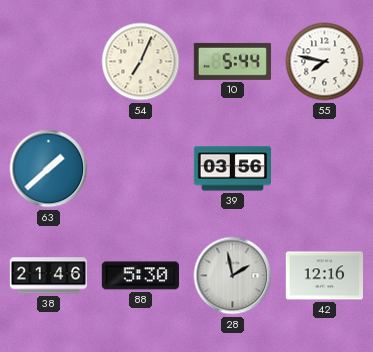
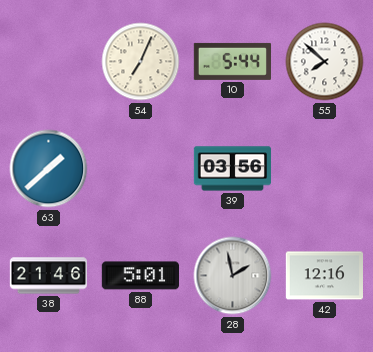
55: 7:47 -> 7:52 (325, 62)
88: 5:30 -> 5:01 (140, 276)
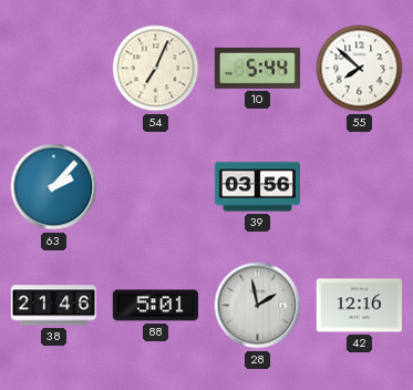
63: 1:38 -> 2:07 (54, 187)
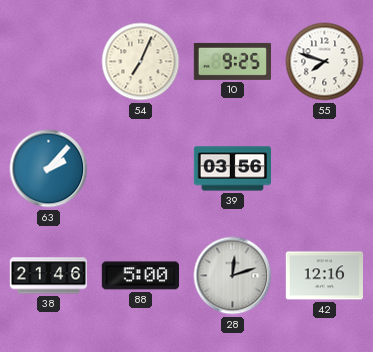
10: 5:44 -> 9:25 (232, 61)
55: 7:52 -> 7:48 (325, 62)
88: 5:01 -> 5:00 (140, 276)
28: 1:58 -> 12:12 (233, 276)
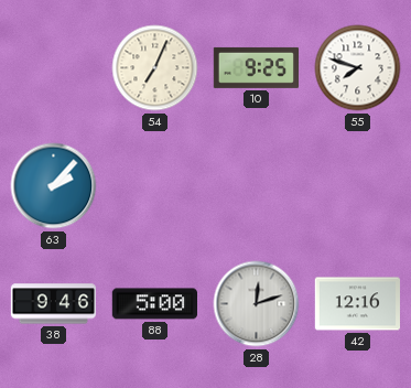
39: 03:56 -> none (233, 169)
38: 21:46 -> 9:46 (53, 304)
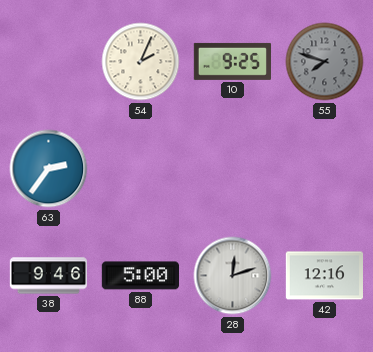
54: 7:04 -> 2:04 (141, 62)
55 dial: white -> grey (325, 62)
63: 2:07 -> 2:36 (49, 169)
